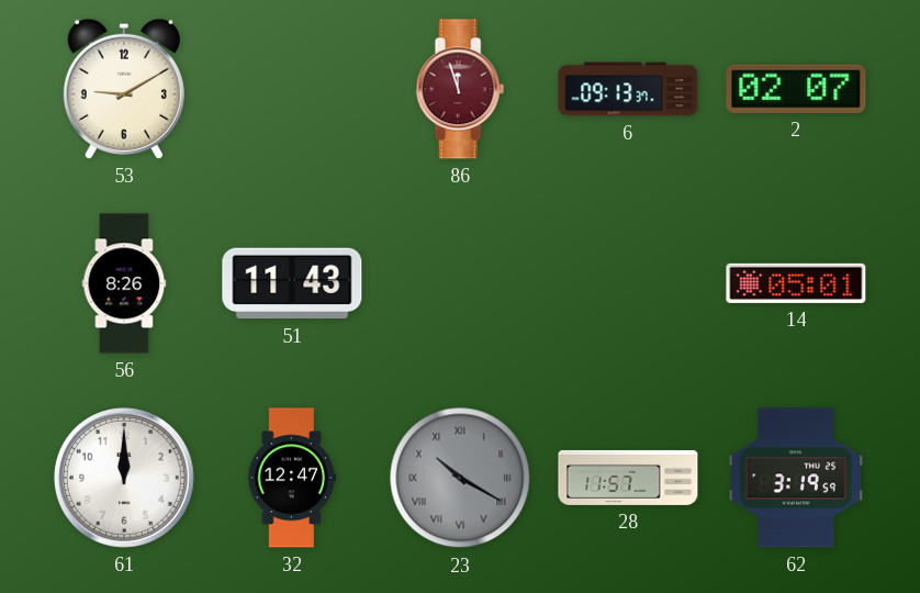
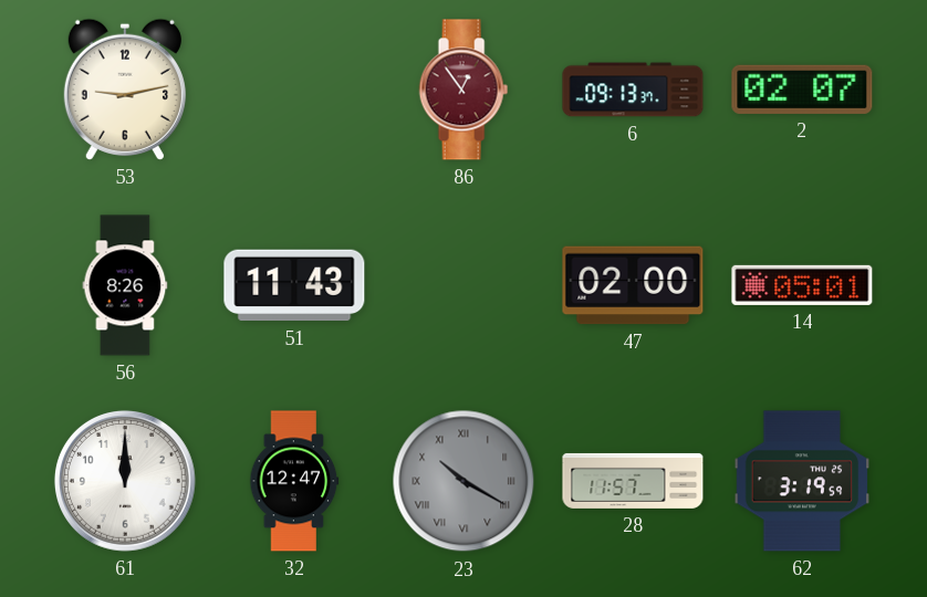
53: 9:10 -> 9:13 (125, 90)
86: 11:57 -> 12:54 (463, 90)
47: none -> 02:00 (633, 285)
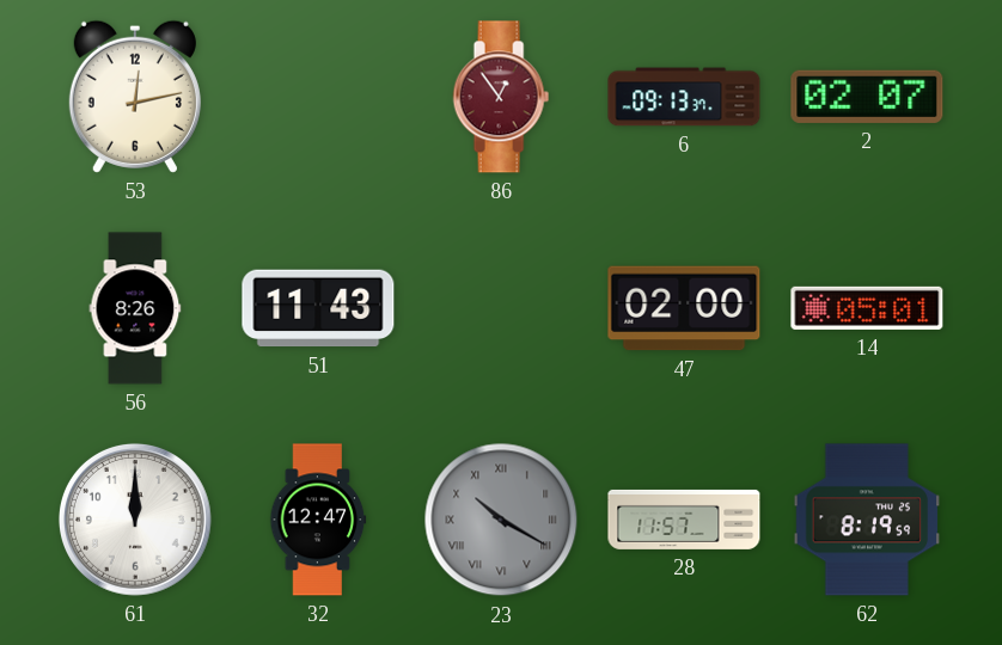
53: 9:13 -> 12:13 (135, 97)
62: 3:19 -> 8:19 (867, 520)
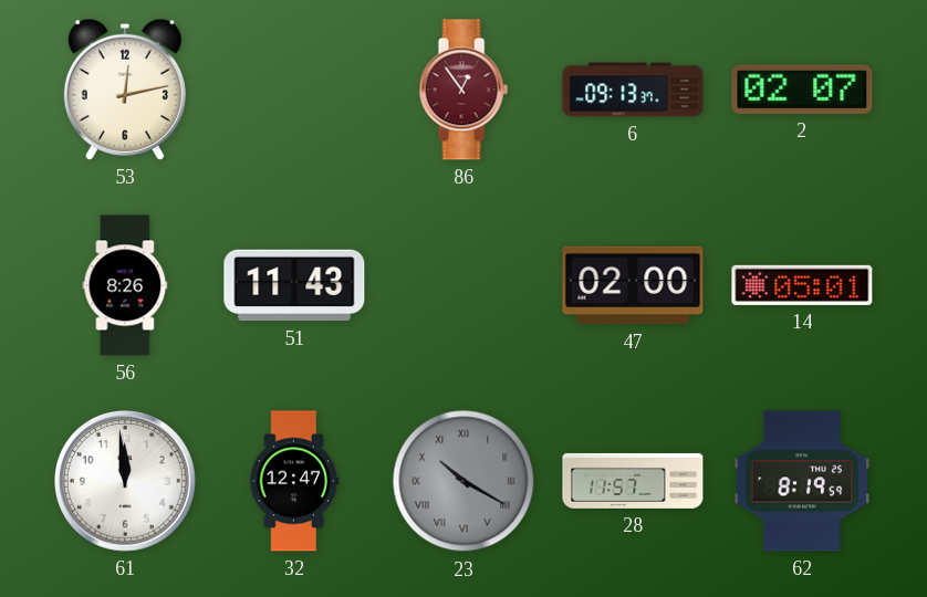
61: 12:00 -> 11:59 (125, 481)
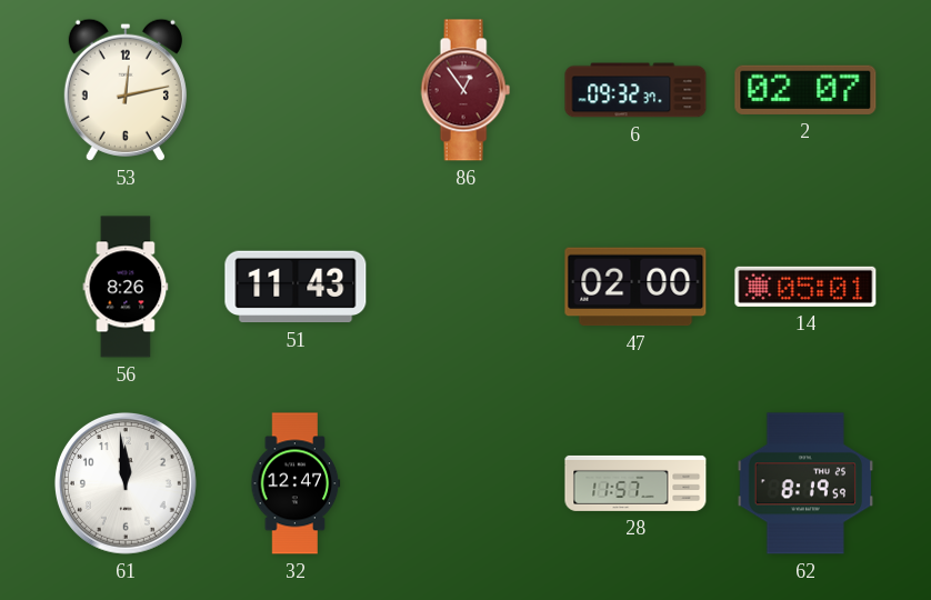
6: 09:13 -> 09:32 (635, 90)
23: 10:20 -> none (463, 481)
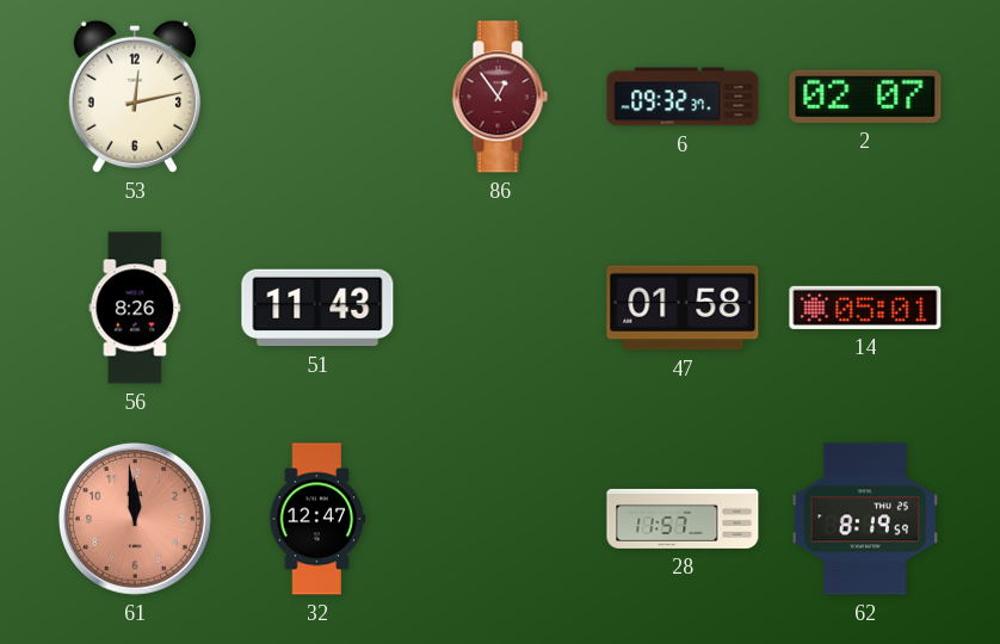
47: 02:00 -> 01:58 (683, 308)
61 dial: white -> salmon (135, 519)
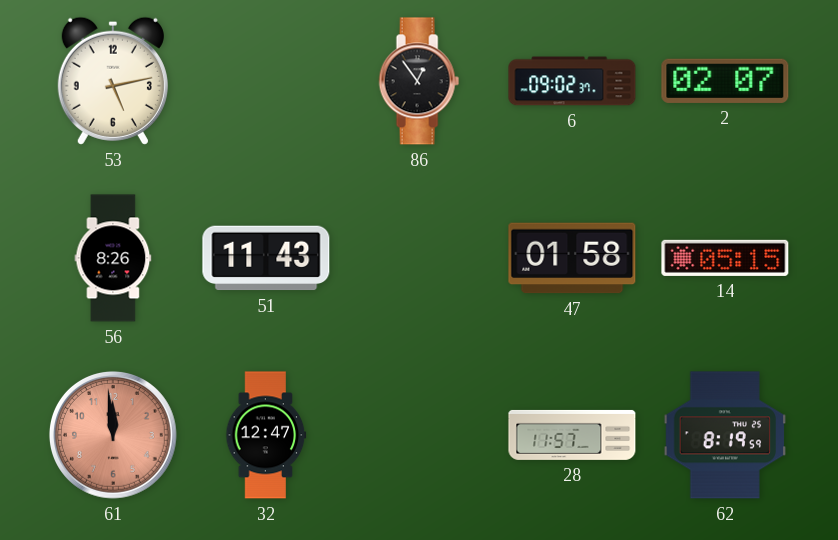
53: 12:13 -> 5:13 (113, 81)
86 dial: burgundy -> black (419, 81)
6: 09:32 -> 09:02 (572, 81)
14: 05:01 -> 05:15 (725, 258)
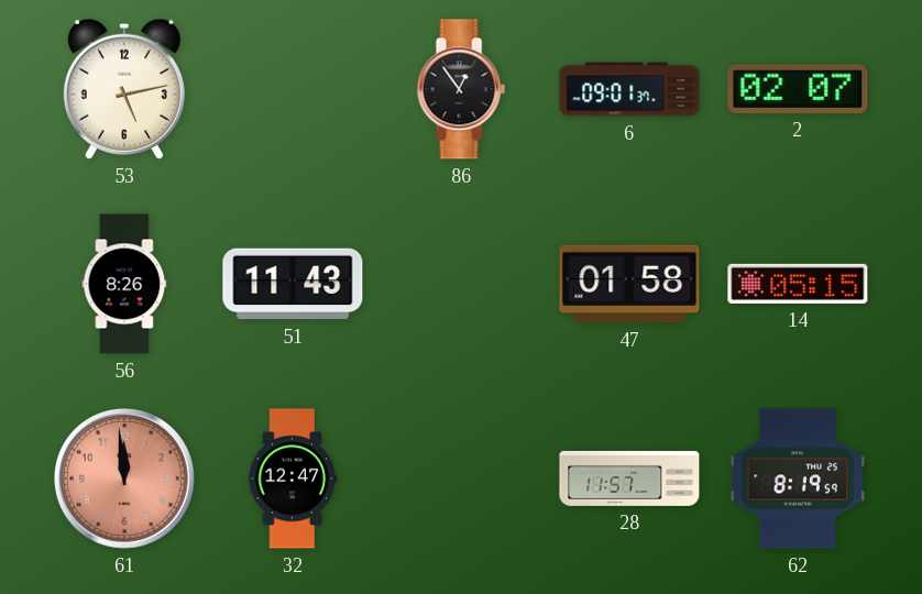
6: 09:02 -> 09:01 (629, 89)
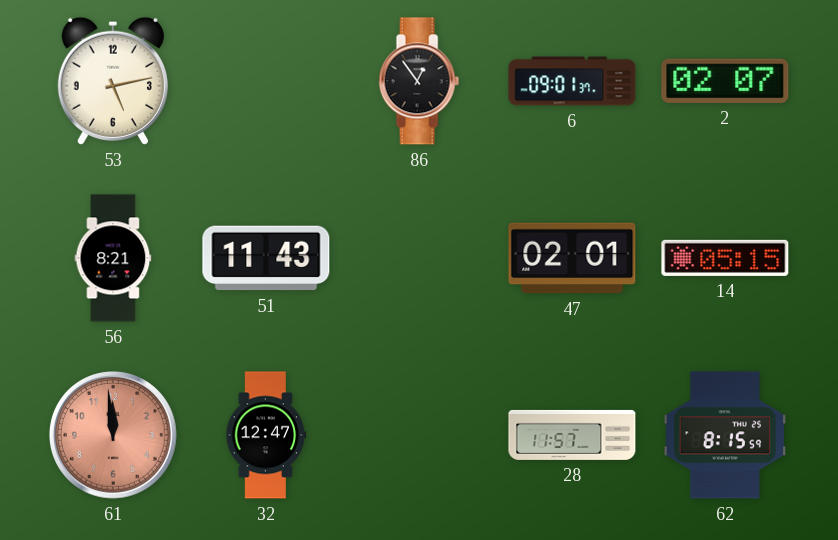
56: 8:26 -> 8:21 (113, 258)
47: 01:58 -> 02:01 (572, 258)
62: 8:19 -> 8:15 (725, 435)
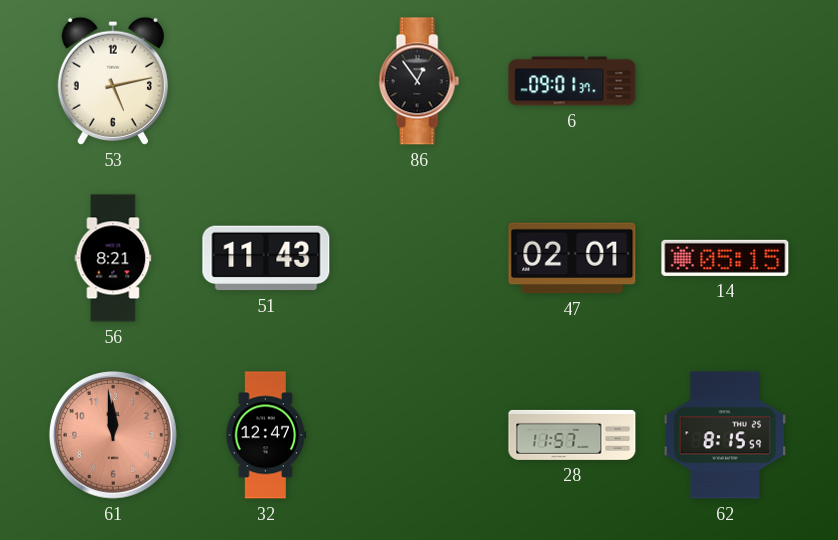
2: 02:07 -> none (725, 81)
